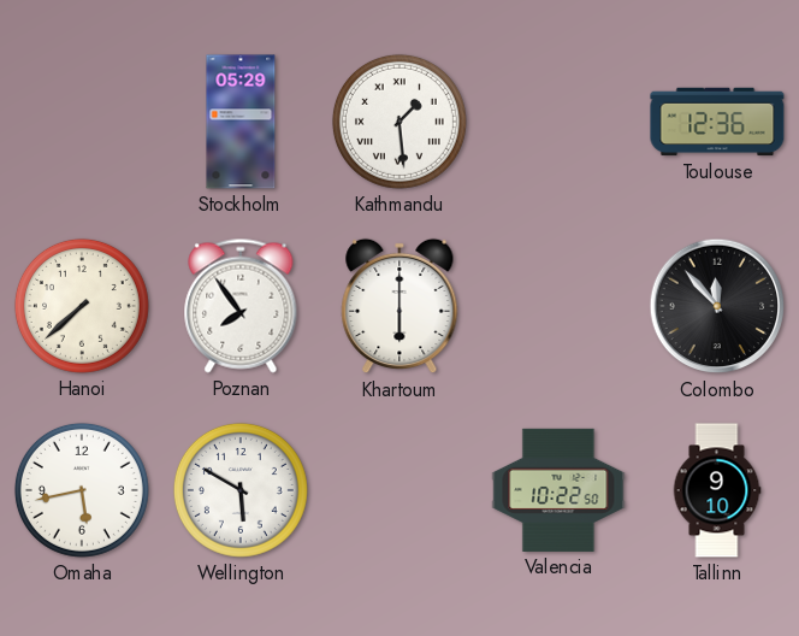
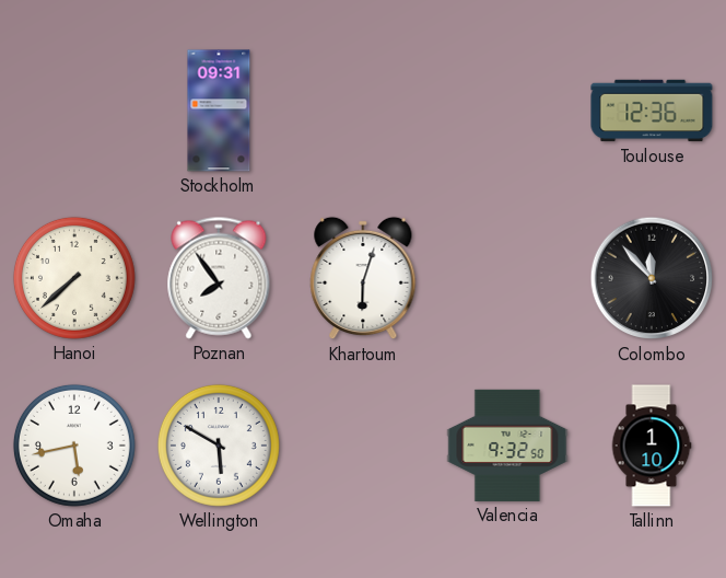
Stockholm: 05:29 -> 09:31 (219, 111)
Kathmandu: 1:29 -> none (399, 122)
Khartoum: 6:00 -> 6:03 (363, 278)
Valencia: 10:22 -> 9:32 (507, 446)
Tallinn: 9:10 -> 1:10 (652, 446)
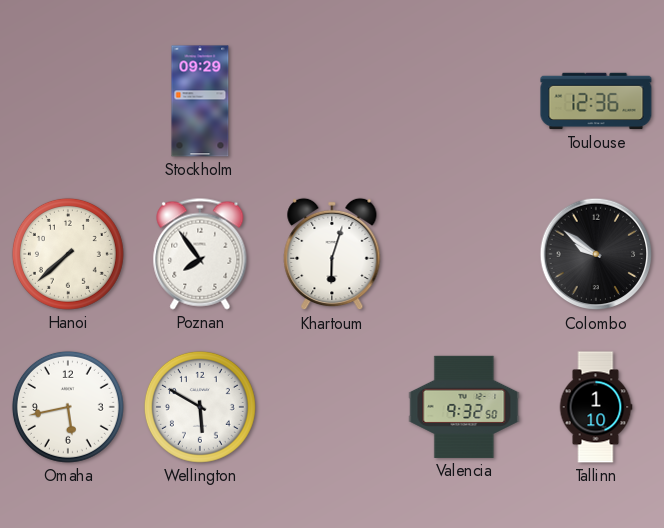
Stockholm: 09:31 -> 09:29 (200, 101)
Colombo: 11:53 -> 9:51 (596, 254)
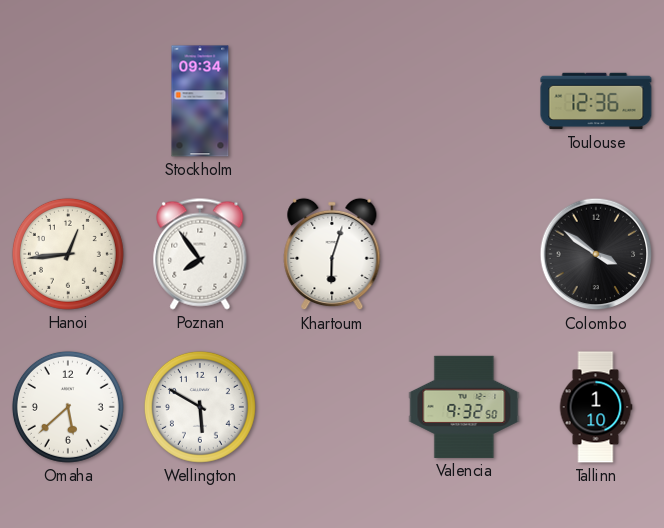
Stockholm: 09:29 -> 09:34 (200, 101)
Hanoi: 7:38 -> 12:44 (68, 254)
Colombo: 9:51 -> 3:51 (596, 254)
Omaha: 5:43 -> 5:38 (68, 407)
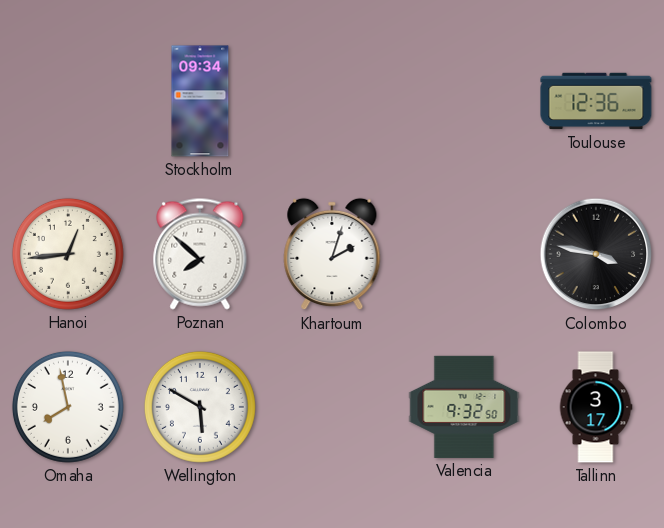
Poznan: 7:54 -> 7:52 (200, 254)
Khartoum: 6:03 -> 2:03 (332, 254)
Colombo: 3:51 -> 3:47 (596, 254)
Omaha: 5:38 -> 7:58 (68, 407)
Tallinn: 1:10 -> 3:17 (596, 407)
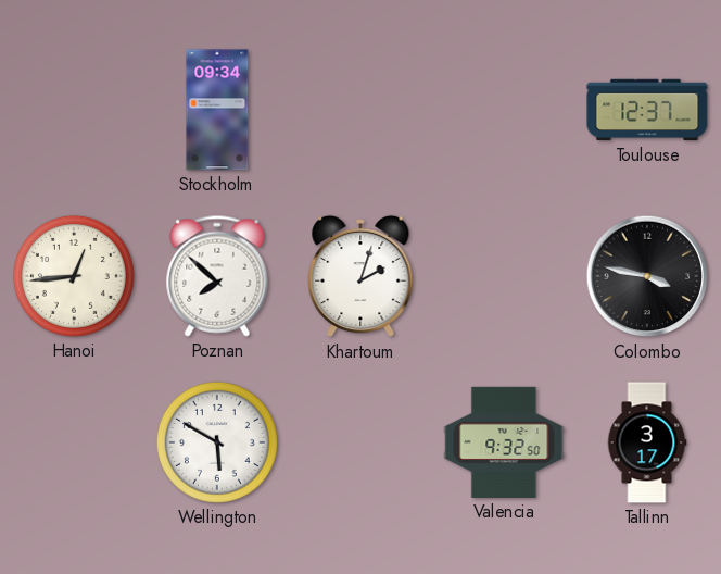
Toulouse: 12:36 -> 12:37 (647, 110)
Omaha: 7:58 -> none (68, 407)
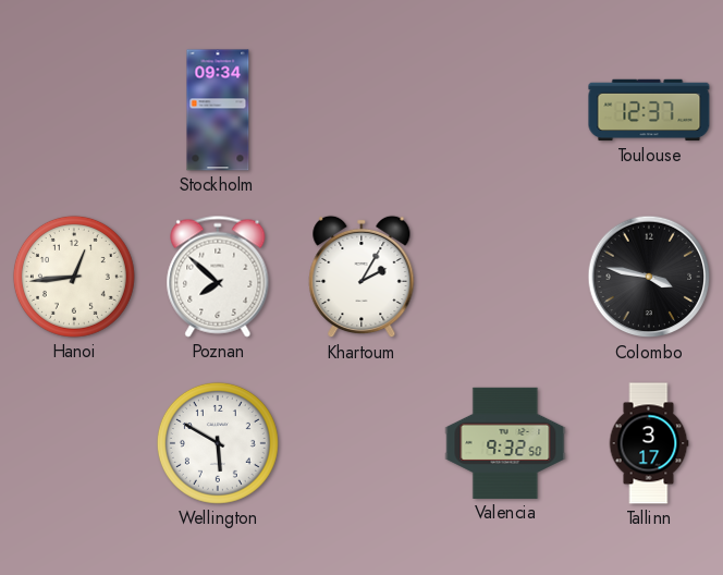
Khartoum: 2:03 -> 2:05 (361, 277)
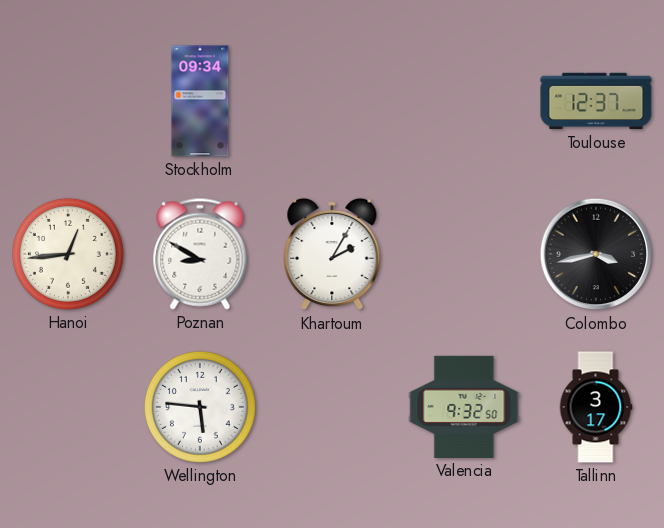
Poznan: 7:52 -> 8:50 (200, 254)
Colombo: 3:47 -> 3:43 (596, 254)
Wellington: 5:50 -> 5:46 (200, 407)
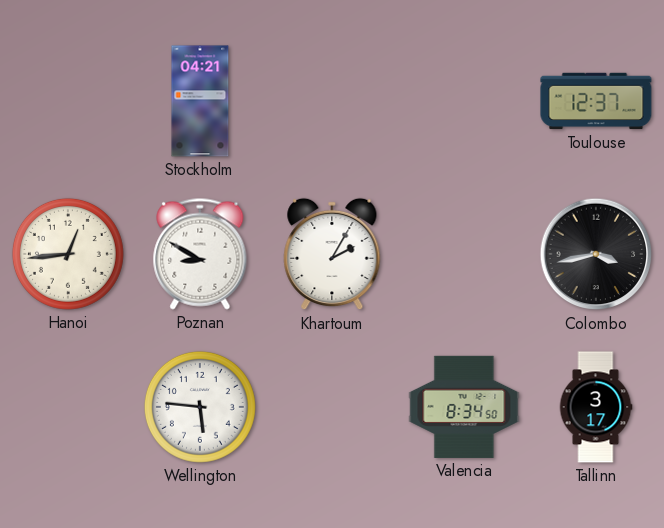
Stockholm: 09:34 -> 04:21 (200, 101)
Valencia: 9:32 -> 8:34 (464, 407)
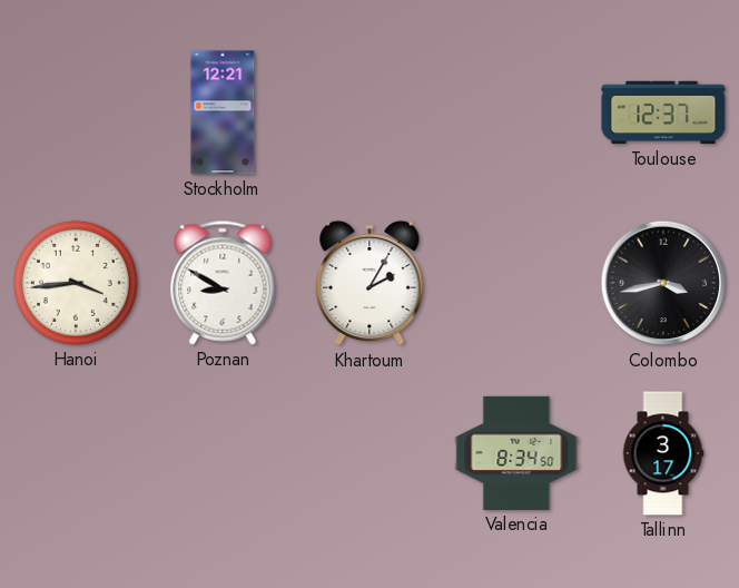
Stockholm: 04:21 -> 12:21 (223, 112)
Hanoi: 12:44 -> 3:44 (76, 283)
Wellington: 5:46 -> none (200, 407)
